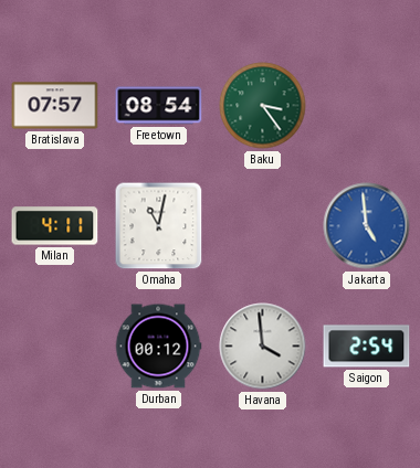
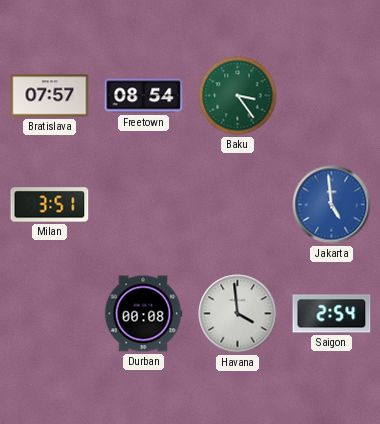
Milan: 4:11 -> 3:51 (50, 205)
Omaha: 11:02 -> none (159, 226)
Durban: 00:12 -> 00:08 (143, 314)
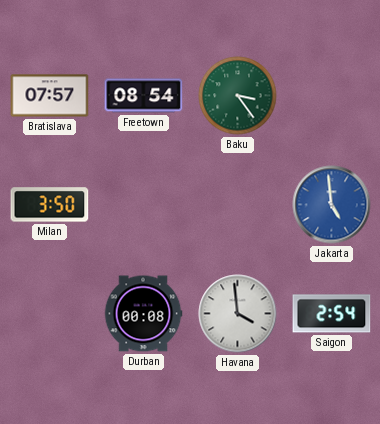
Milan: 3:51 -> 3:50 (50, 205)
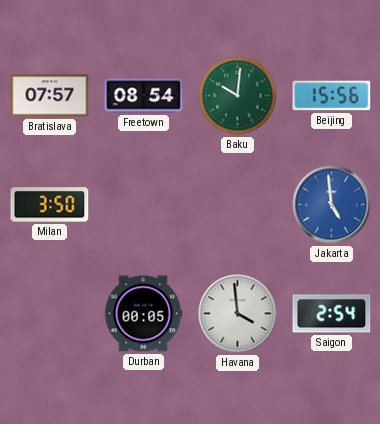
Baku: 3:24 -> 10:01 (238, 96)
Beijing: none -> 15:56 (332, 96)
Durban: 00:08 -> 00:05 (143, 314)
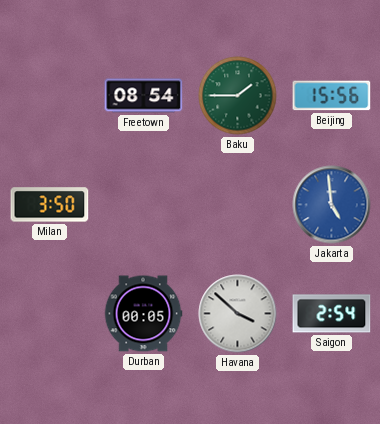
Bratislava: 07:57 -> none (50, 96)
Baku: 10:01 -> 1:45 (238, 96)
Havana: 3:59 -> 3:52 (238, 314)
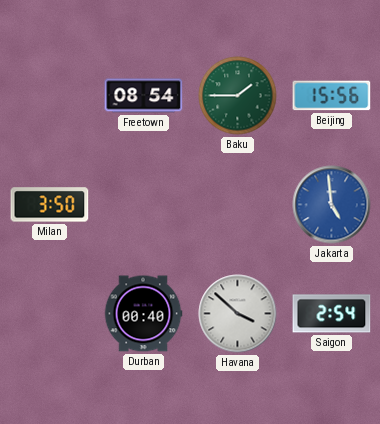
Durban: 00:05 -> 00:40 (143, 314)
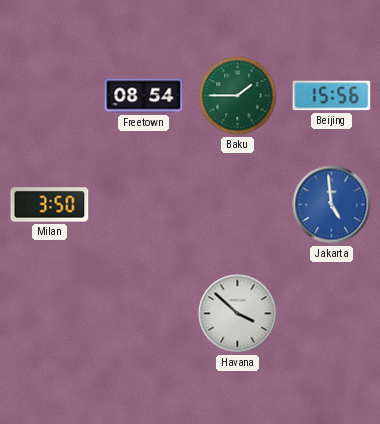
Durban: 00:40 -> none (143, 314)
Saigon: 2:54 -> none (332, 314)
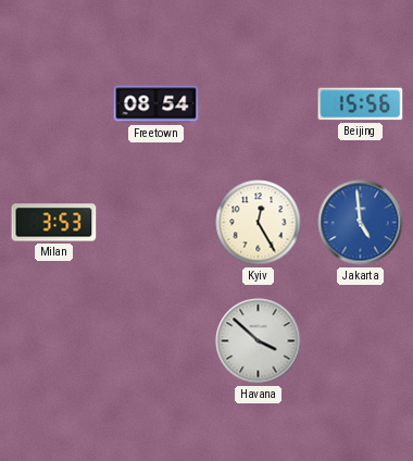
Baku: 1:45 -> none (238, 96)
Milan: 3:50 -> 3:53 (54, 223)
Kyiv: none -> 12:25 (259, 223)
